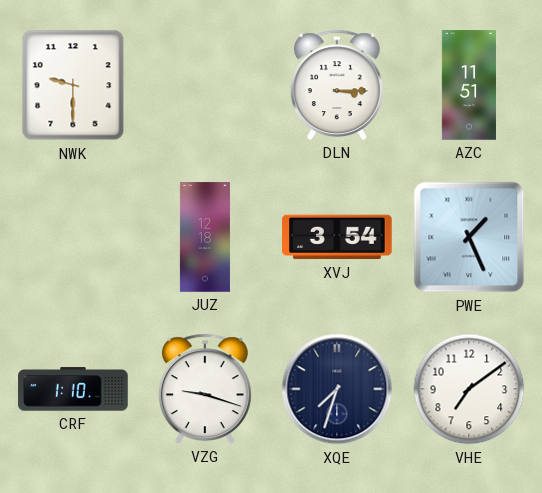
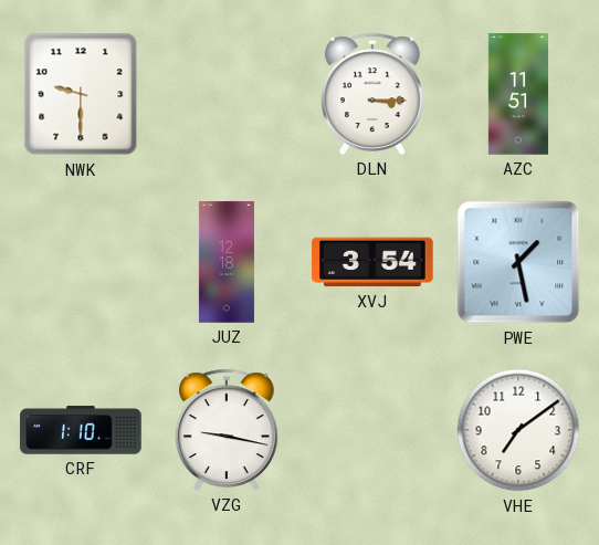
PWE: 1:26 -> 1:28 (518, 262)
VZG: 9:18 -> 9:17 (227, 430)
XQE: 7:33 -> none (337, 389)
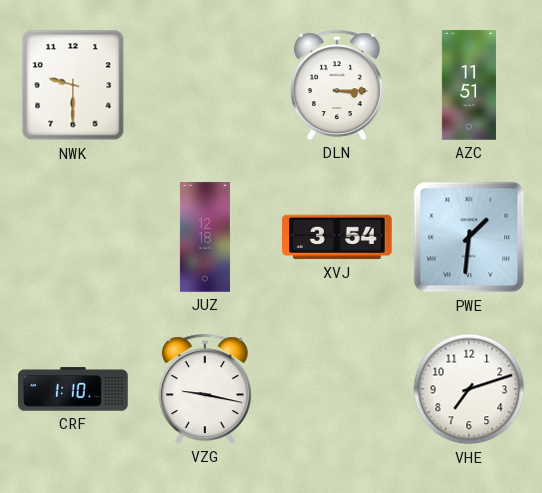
PWE: 1:28 -> 1:31 (469, 237)
VHE: 7:09 -> 7:12 (469, 389)
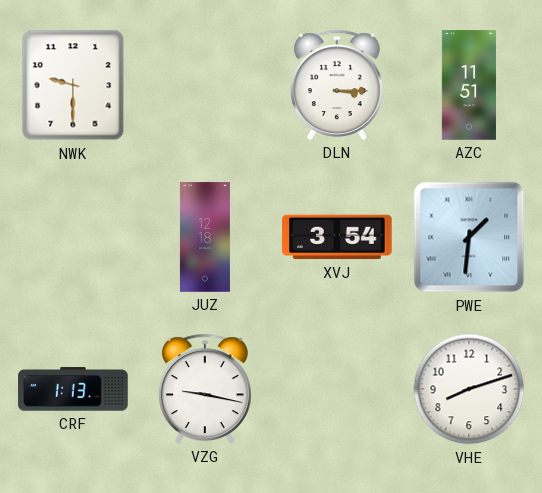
CRF: 1:10 -> 1:13 (73, 389)
VHE: 7:12 -> 8:12 (469, 389)
